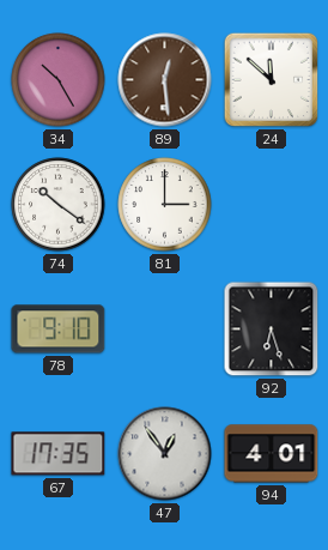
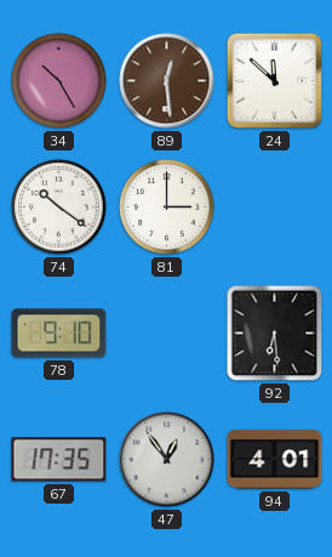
92: 6:27 -> 6:29 (275, 334)
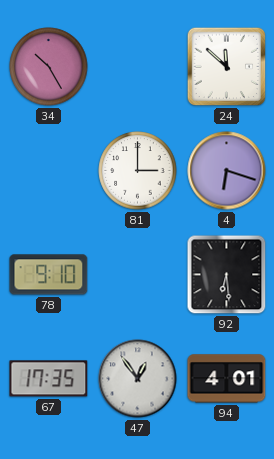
89: 12:29 -> none (167, 81)
74: 10:21 -> none (59, 208)
4: none -> 6:18 (227, 171)
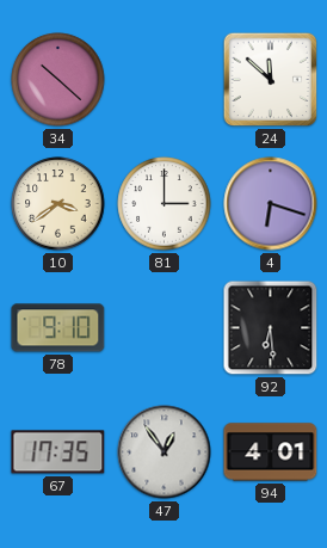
34: 10:25 -> 10:22 (58, 80)
10: none -> 3:39 (58, 204)
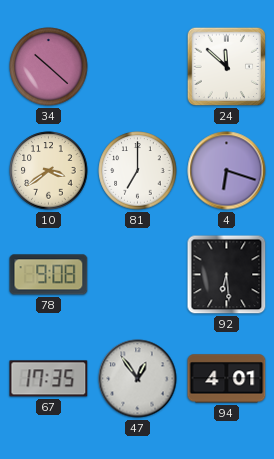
81: 3:00 -> 7:00 (138, 171)
78: 9:10 -> 9:08 (49, 275)
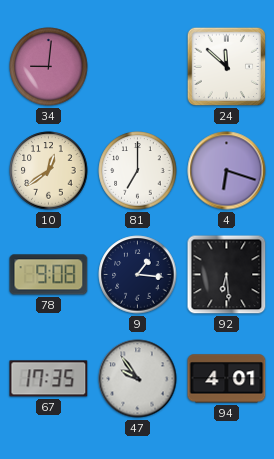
34: 10:22 -> 9:01 (49, 67)
10: 3:39 -> 12:39 (49, 171)
9: none -> 1:16 (138, 275)
47: 12:54 -> 9:54 (138, 379)
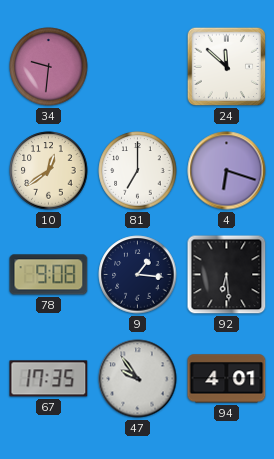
34: 9:01 -> 9:31 (49, 67)
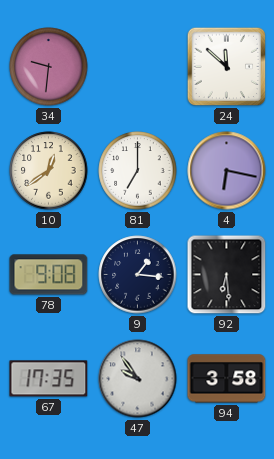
4: 6:18 -> 6:17 (227, 171)
94: 4:01 -> 3:58 (227, 379)
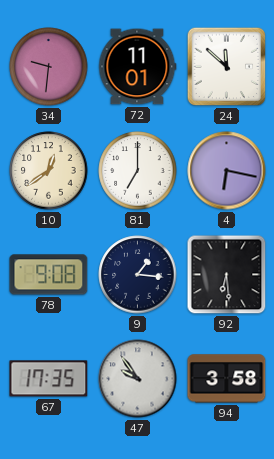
72: none -> 11:01 (138, 67)
